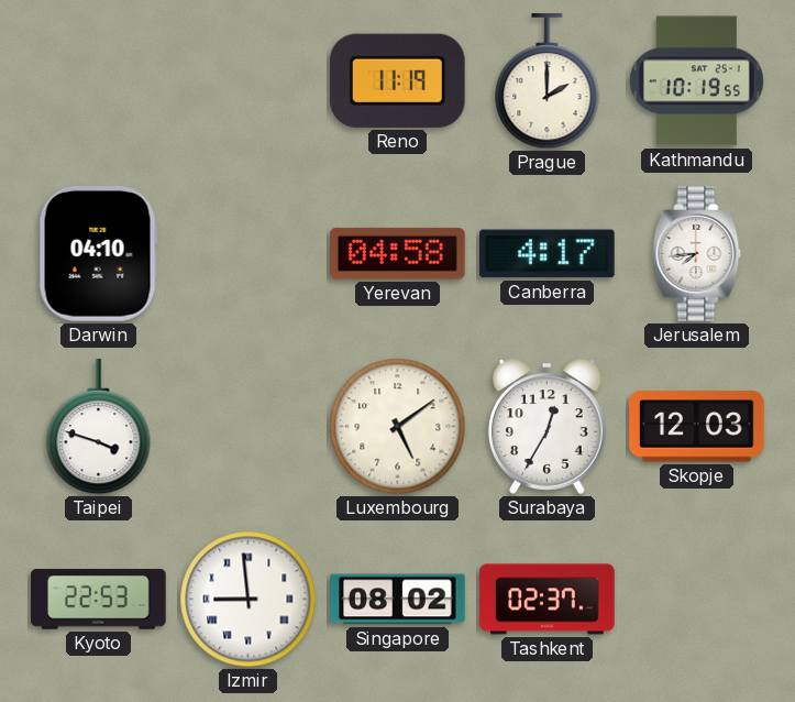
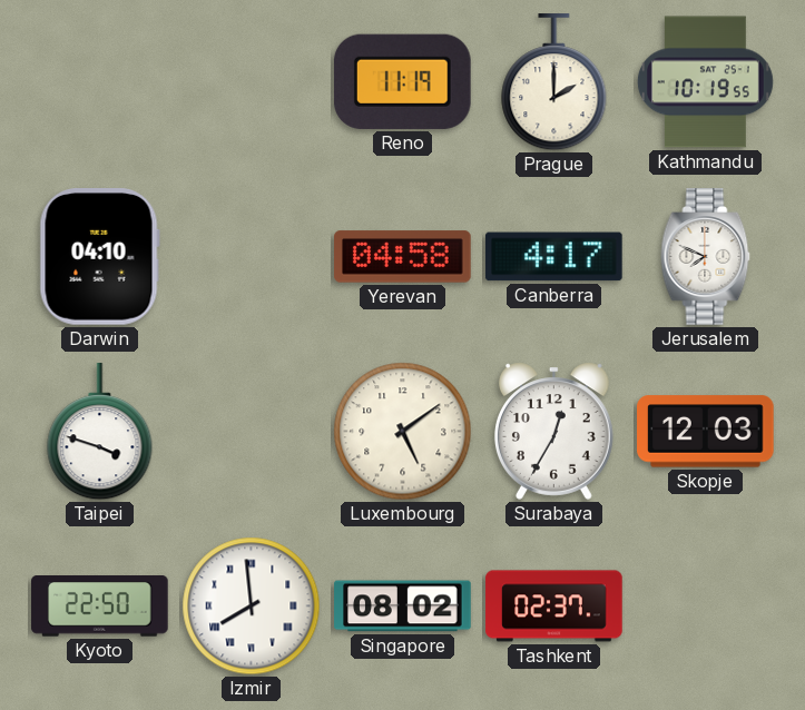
Jerusalem: 7:44 -> 7:49 (706, 257)
Kyoto: 22:53 -> 22:50 (100, 607)
Izmir: 8:59 -> 7:59 (252, 607)
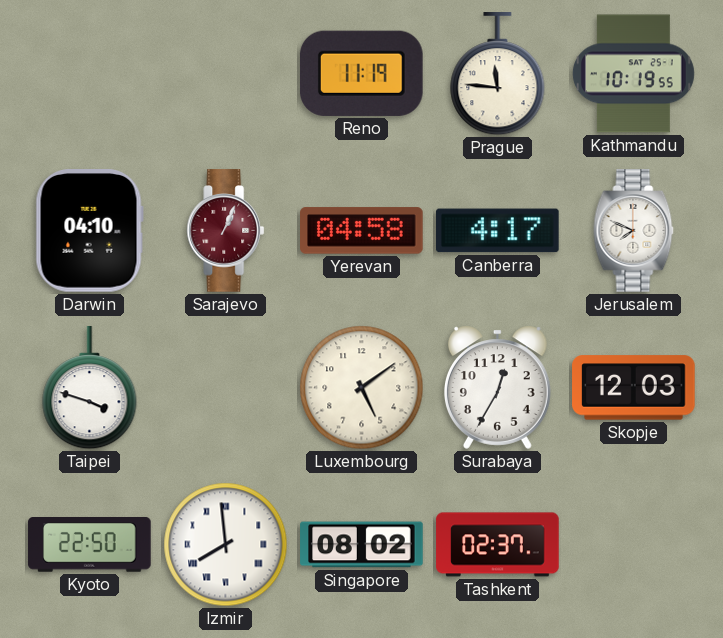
Prague: 2:00 -> 11:46 (498, 74)
Sarajevo: none -> 1:04 (226, 231)
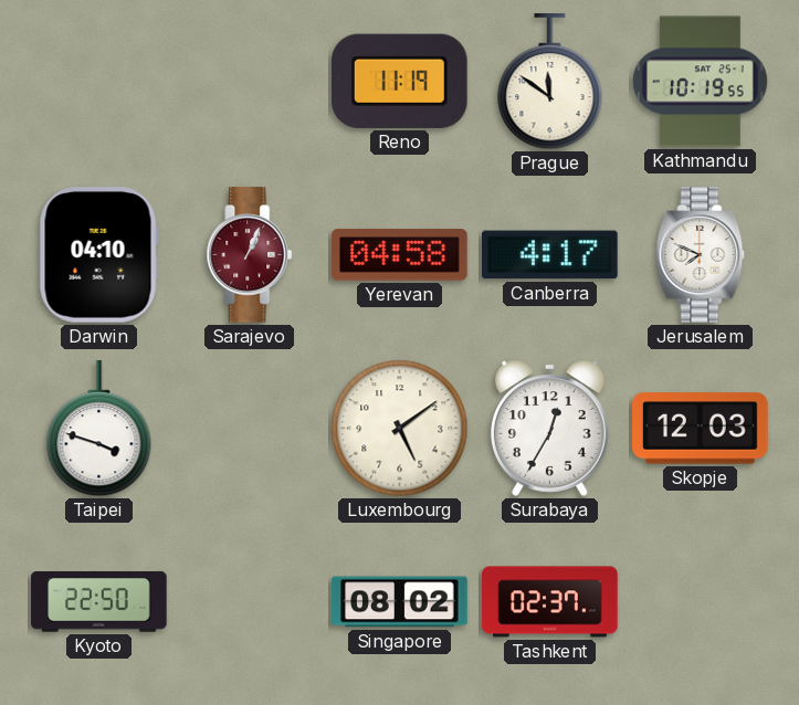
Prague: 11:46 -> 11:51 (550, 82)
Izmir: 7:59 -> none (226, 545)
